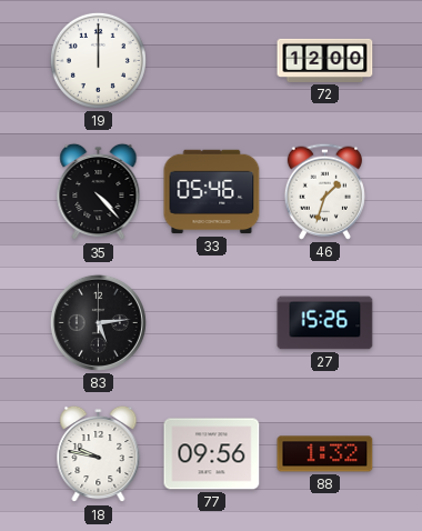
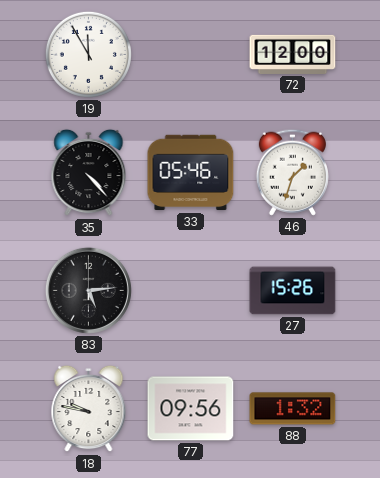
19: 12:00 -> 11:55 (88, 54)
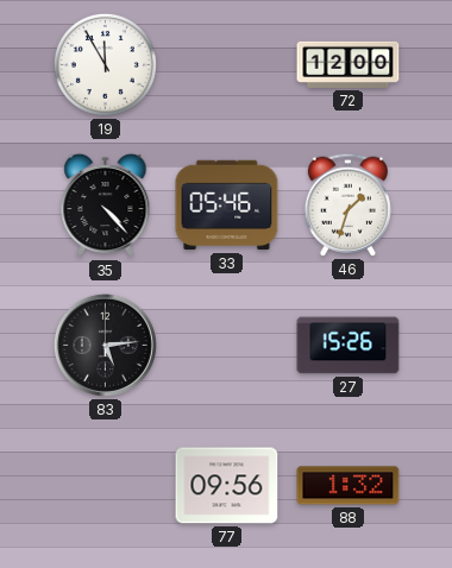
18: 9:47 -> none (89, 409)
